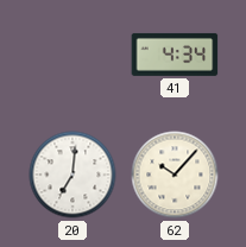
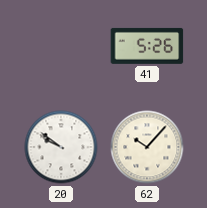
41: 4:34 -> 5:26 (147, 46)
20: 7:01 -> 9:51 (61, 147)
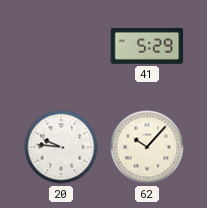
41: 5:26 -> 5:29 (147, 46)
20: 9:51 -> 9:46 (61, 147)
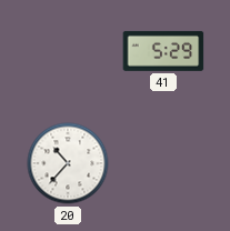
20: 9:46 -> 10:37 (68, 163)
62: 10:07 -> none (147, 147)
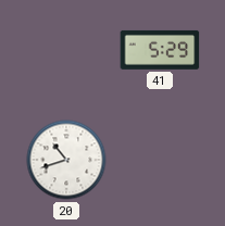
20: 10:37 -> 10:42 (66, 160)
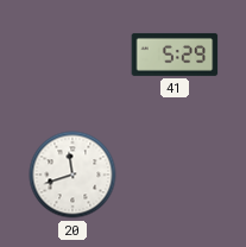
20: 10:42 -> 11:42 (72, 175)
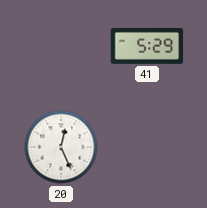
20: 11:42 -> 12:26 (61, 147)
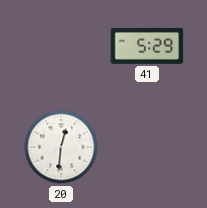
20: 12:26 -> 12:31 (61, 147)
